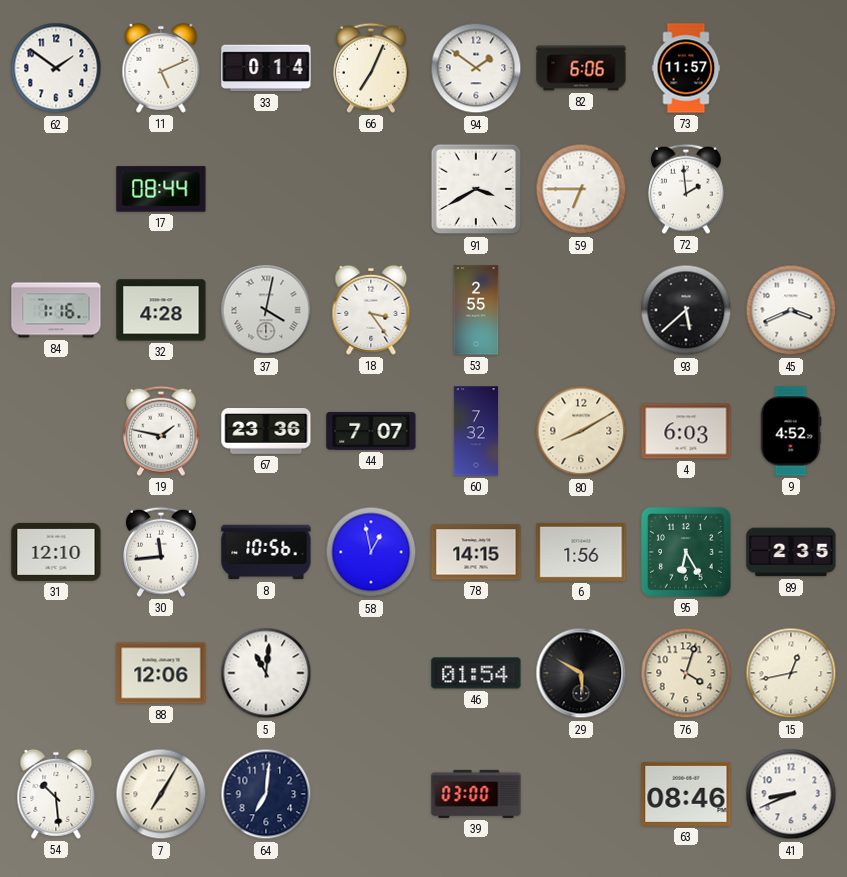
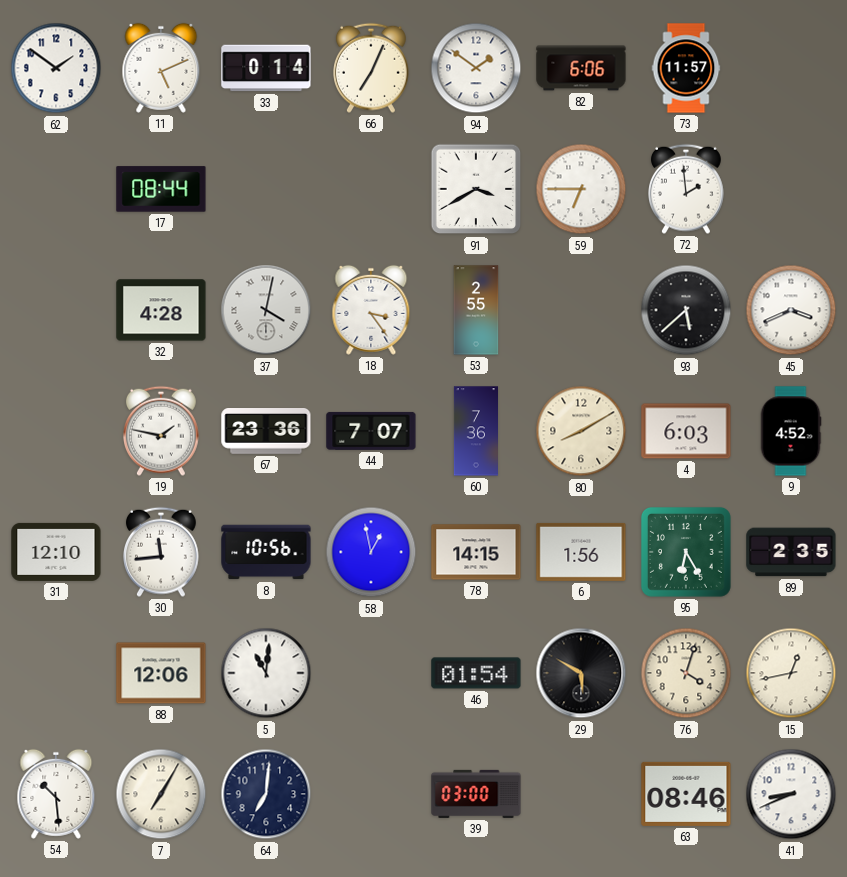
84: 1:16 -> none (56, 310)
60: 7:32 -> 7:36 (475, 431)
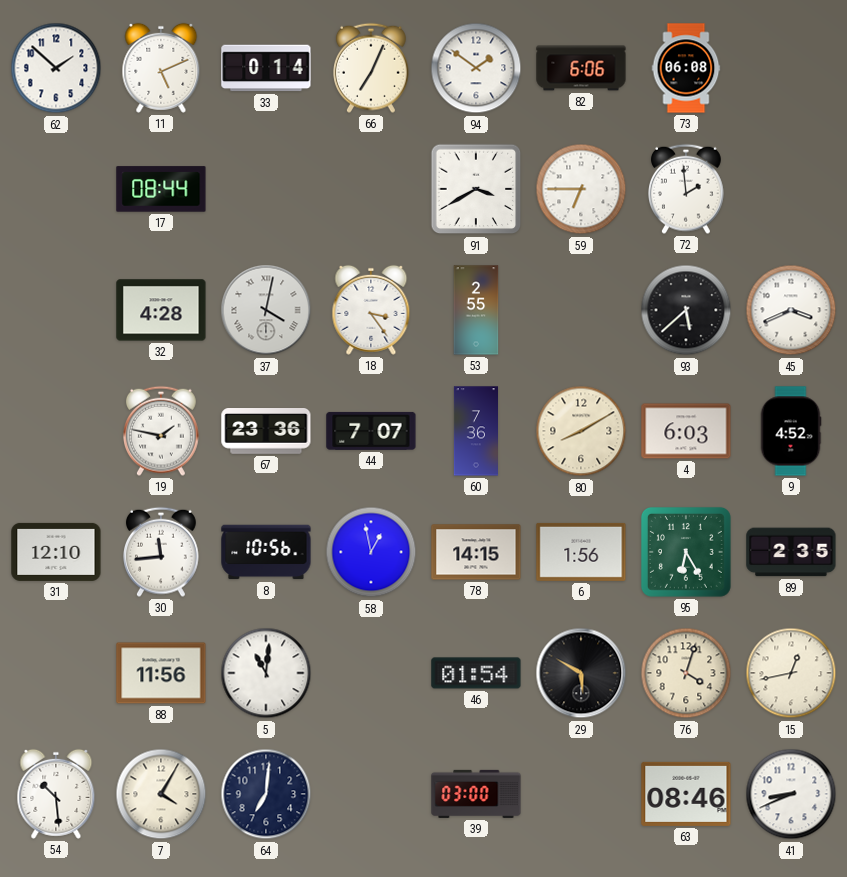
62: 1:51 -> 1:52 (56, 68)
73: 11:57 -> 06:08 (686, 68)
88: 12:06 -> 11:56 (161, 673)
7: 7:05 -> 4:05 (161, 794)
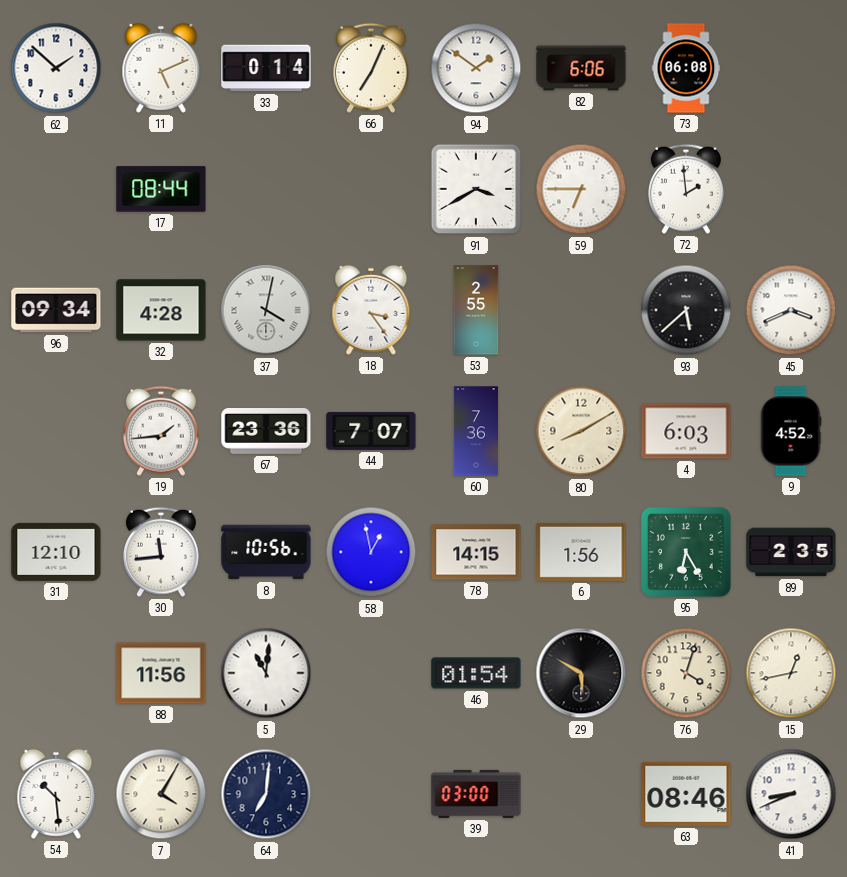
96: none -> 09:34 (56, 310)
19: 1:47 -> 1:44 (162, 431)
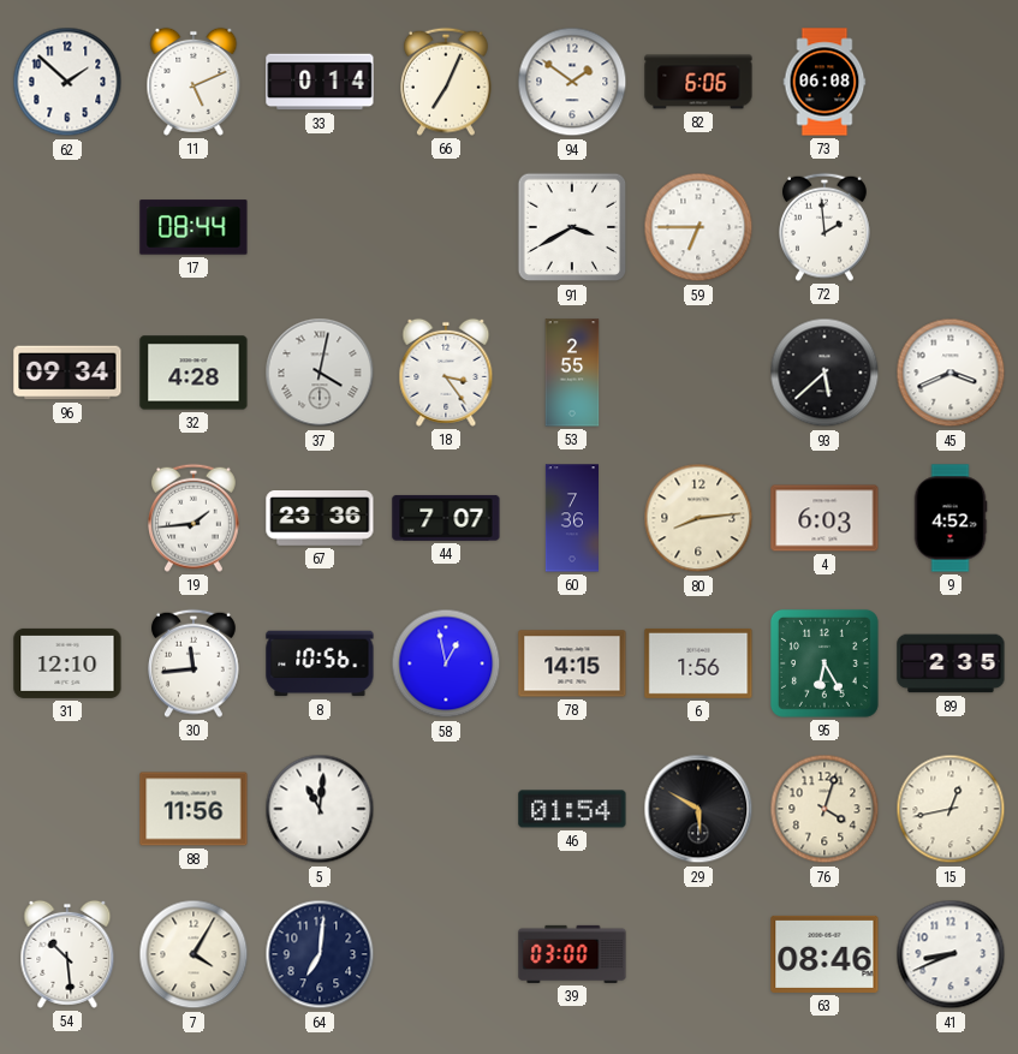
80: 8:10 -> 8:14 (698, 518)
